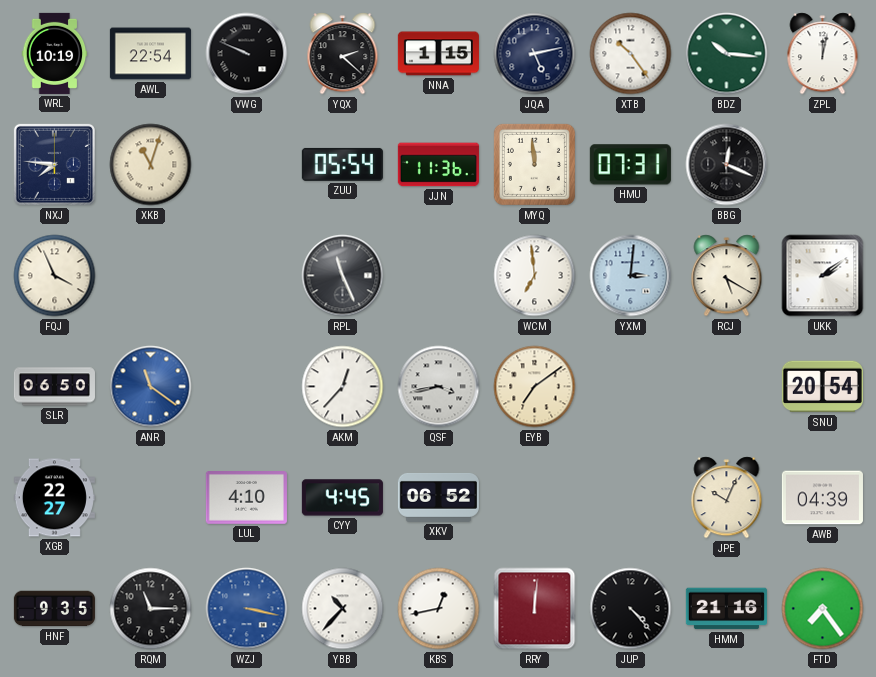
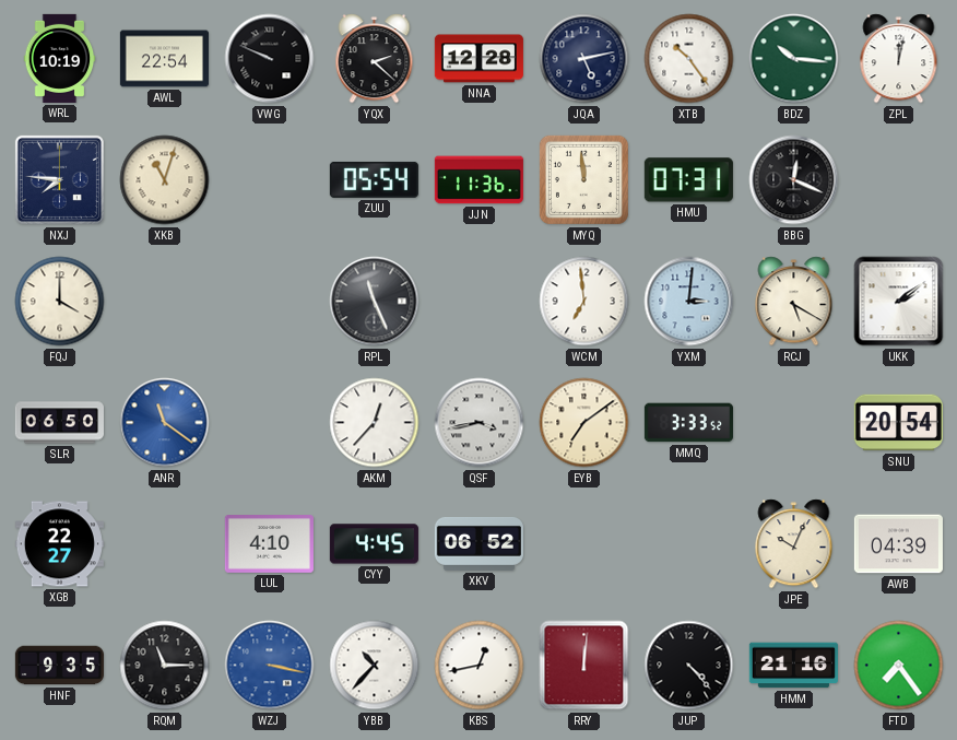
NNA: 1:15 -> 12:28 (478, 59)
FQJ: 3:56 -> 4:00 (60, 302)
MMQ: none -> 3:33 (688, 423)
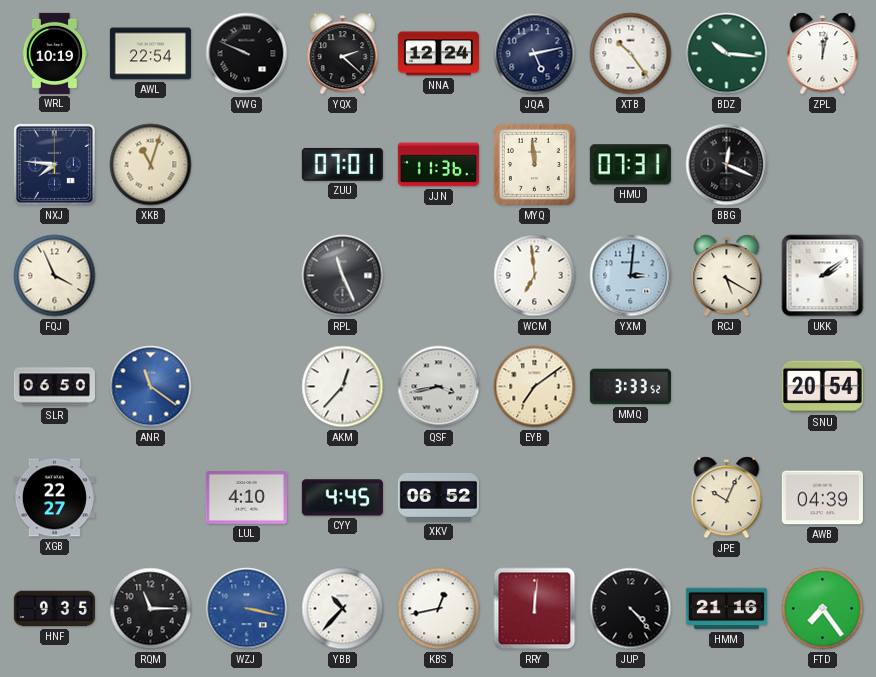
NNA: 12:28 -> 12:24 (438, 54)
ZUU: 05:54 -> 07:01 (342, 164)
FQJ: 4:00 -> 3:56 (55, 276)
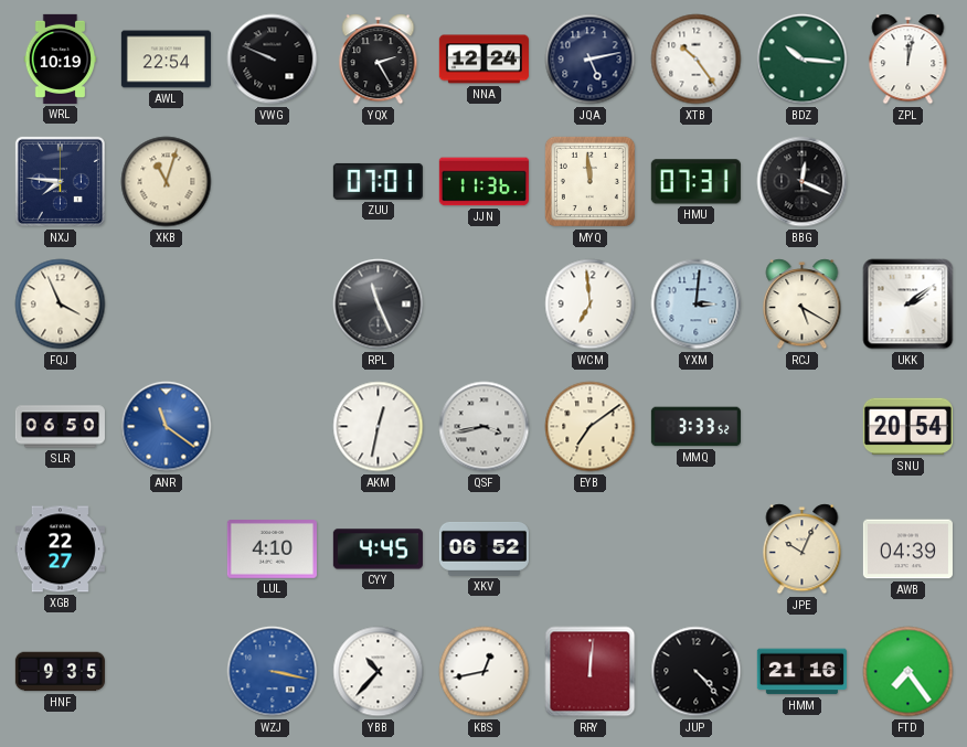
YQX: 2:22 -> 2:25 (379, 60)
AKM: 12:37 -> 12:32 (379, 427)
RQM: 11:15 -> none (151, 609)
